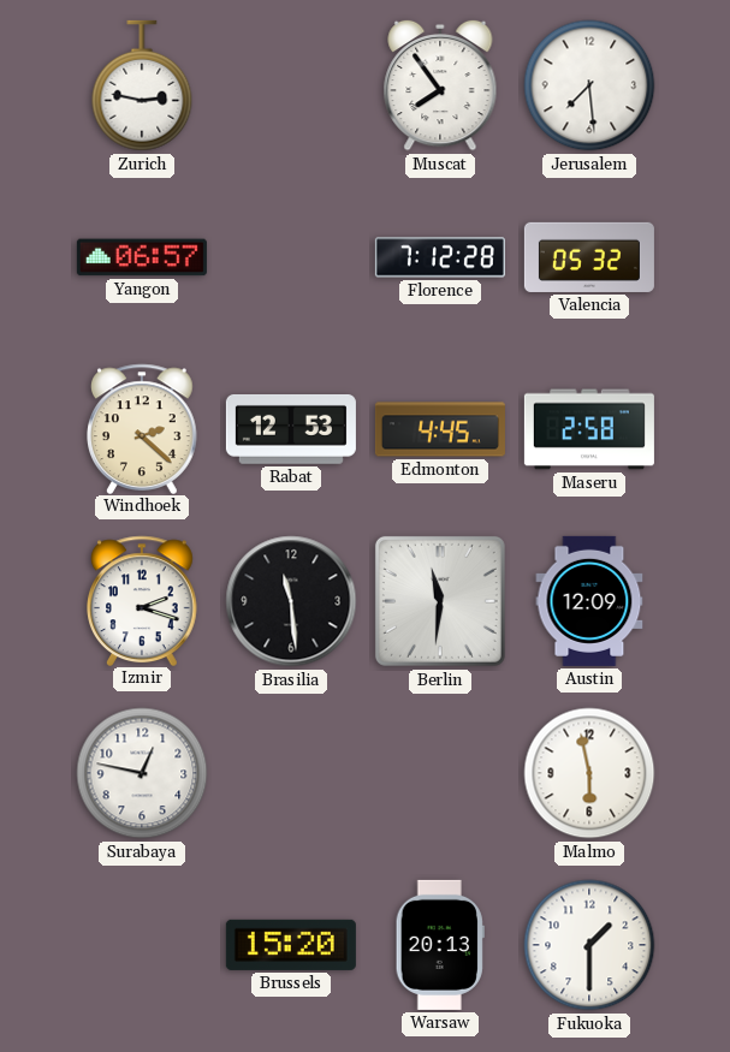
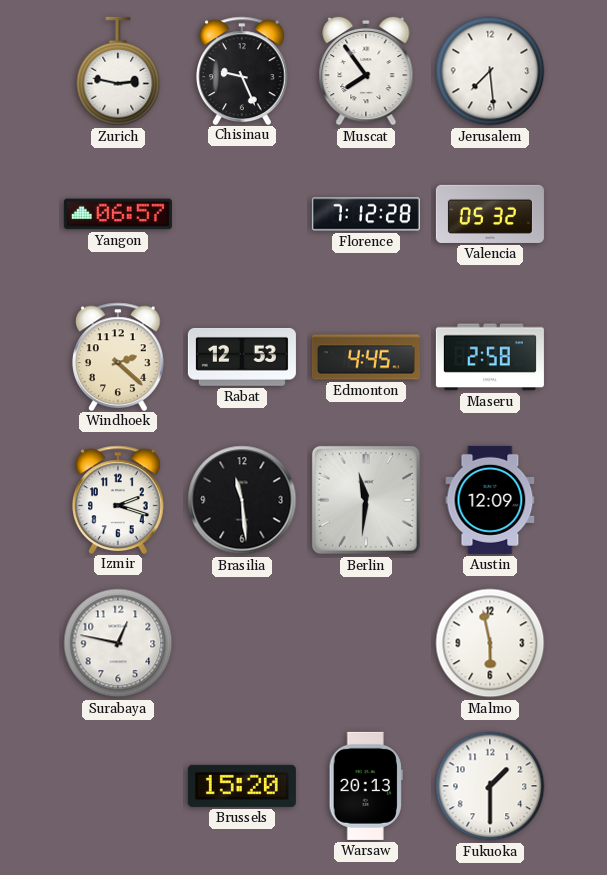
Chisinau: none -> 9:26 (243, 70)
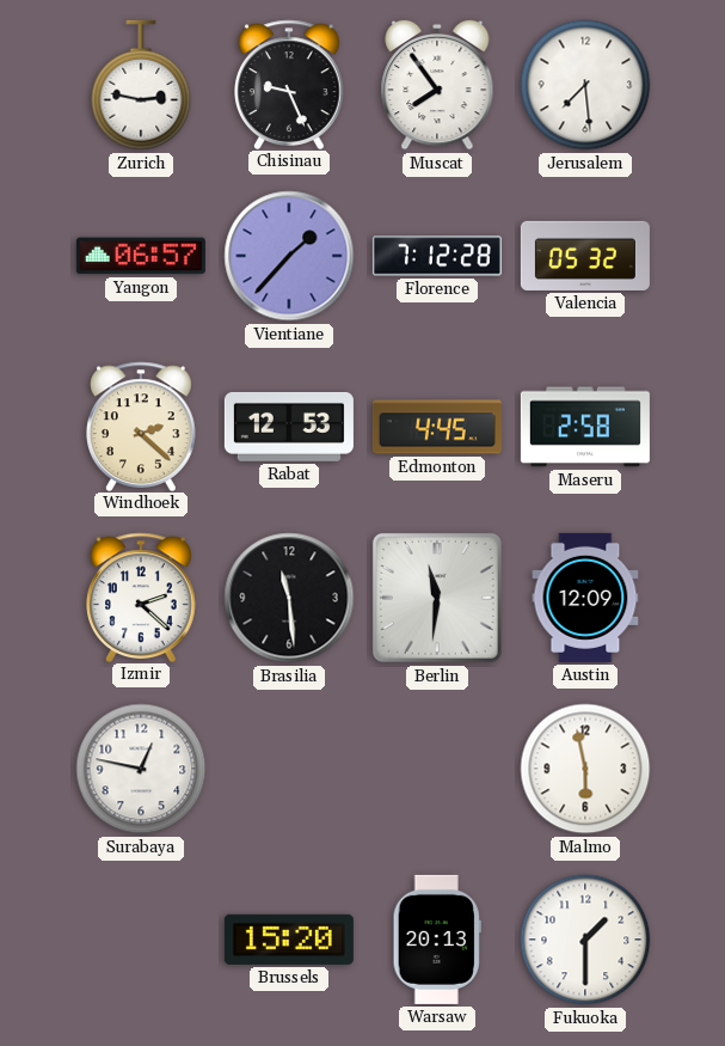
Vientiane: none -> 1:37 (289, 256)
Izmir: 2:18 -> 2:22 (142, 597)
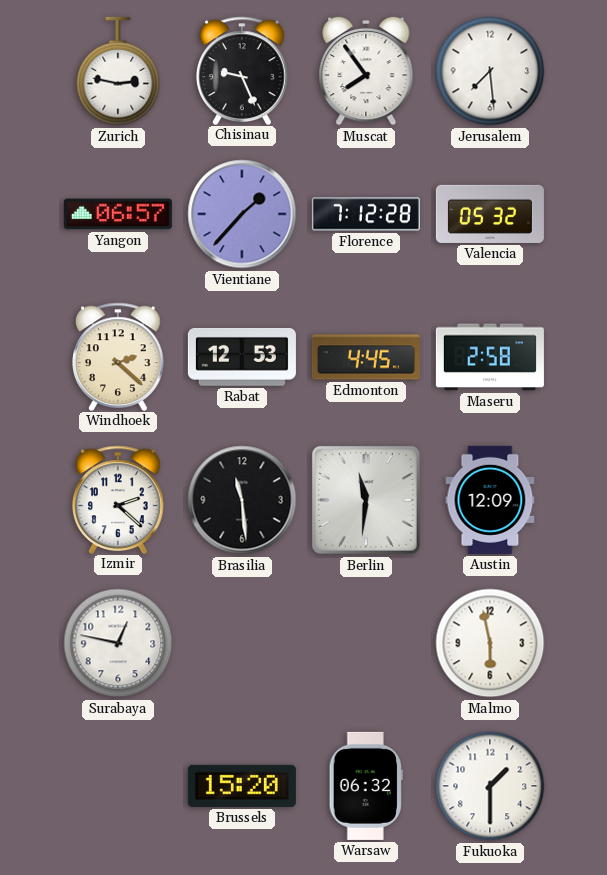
Warsaw: 20:13 -> 06:32 (366, 786)
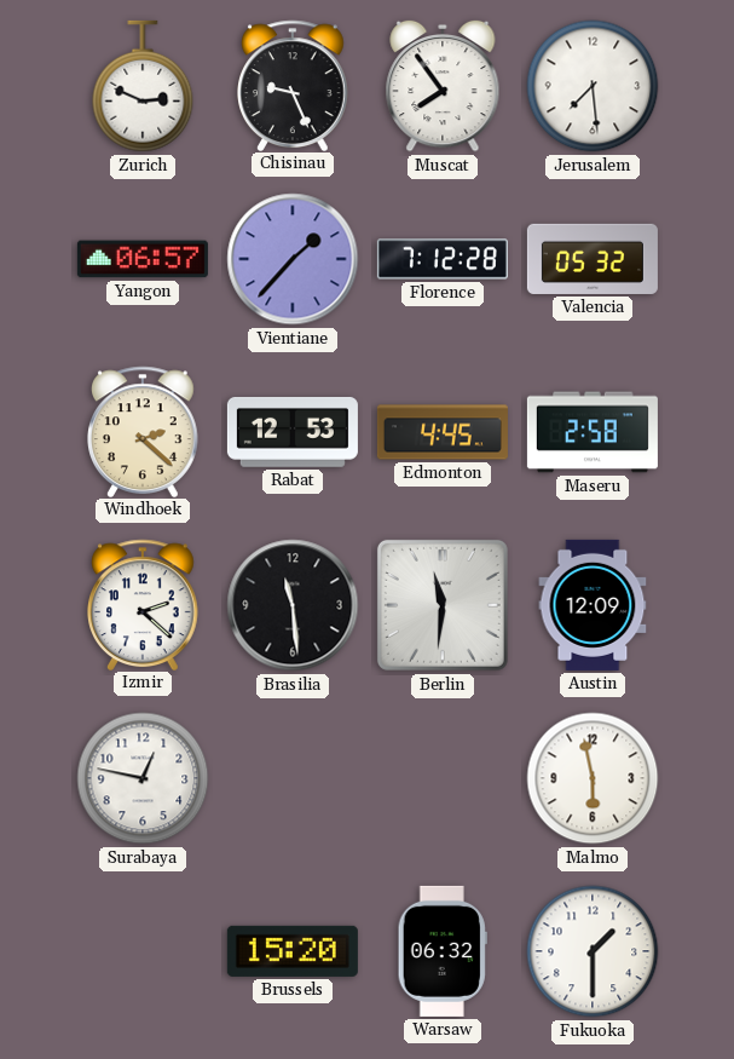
Zurich: 2:47 -> 2:49 (143, 86)
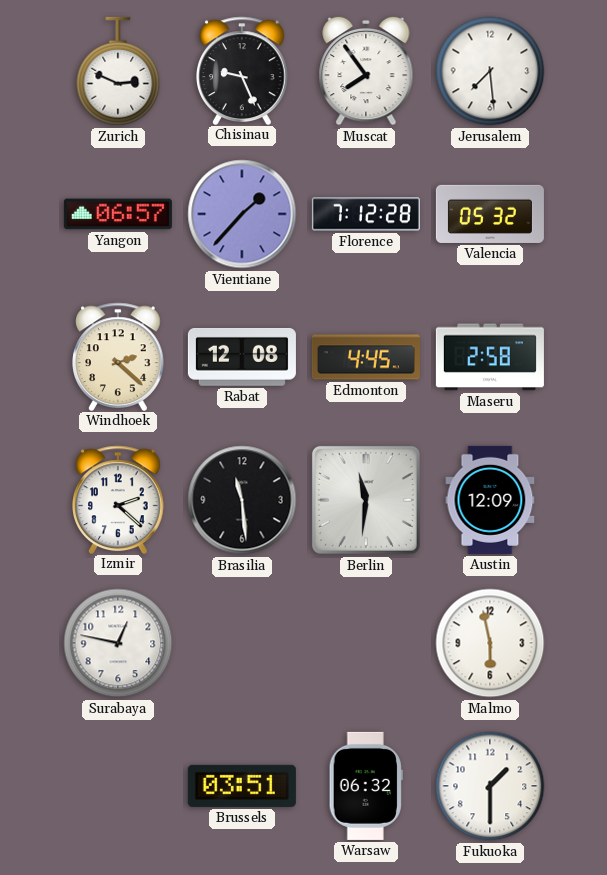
Rabat: 12:53 -> 12:08 (242, 357)
Brussels: 15:20 -> 03:51 (242, 786)
